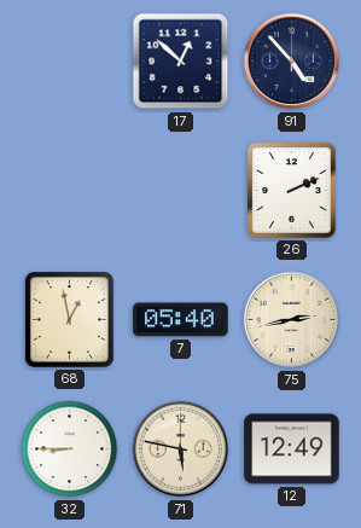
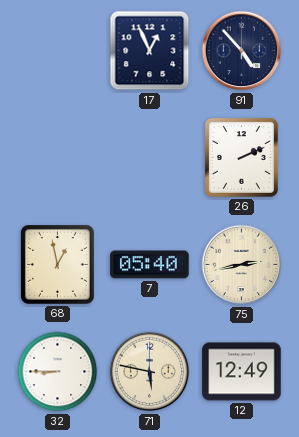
17: 12:52 -> 12:56 (150, 51)
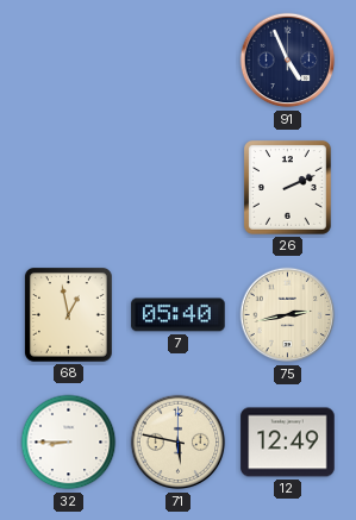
17: 12:56 -> none (150, 51)
91: 4:53 -> 4:56 (288, 61)
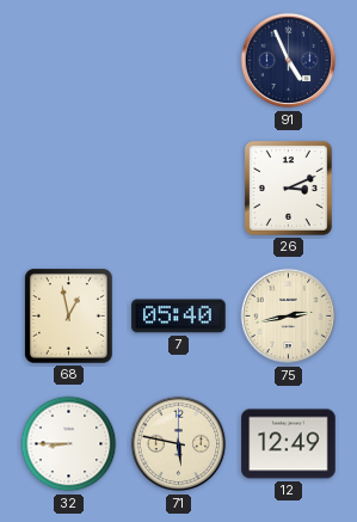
26: 2:11 -> 3:11 (288, 189)
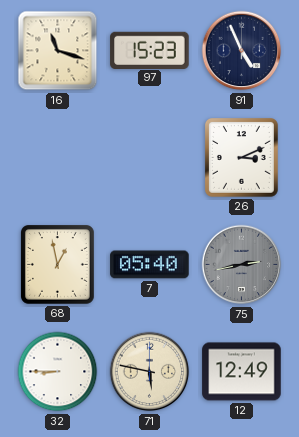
16: none -> 11:18 (58, 51)
97: none -> 15:23 (150, 50)
75 dial: cream -> grey (242, 265)
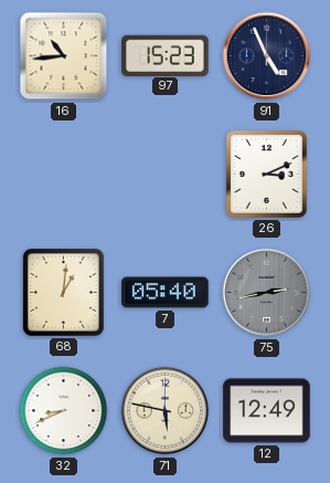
16: 11:18 -> 10:44 (64, 56)
68: 12:58 -> 1:01 (63, 293)
32: 8:45 -> 8:41 (64, 411)
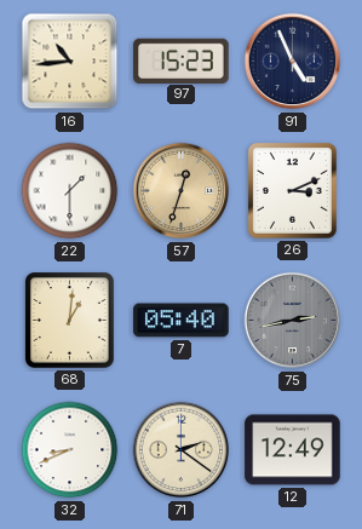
22: none -> 1:30 (70, 191)
57: none -> 12:33 (182, 191)
71: 5:47 -> 2:21 (182, 450)
